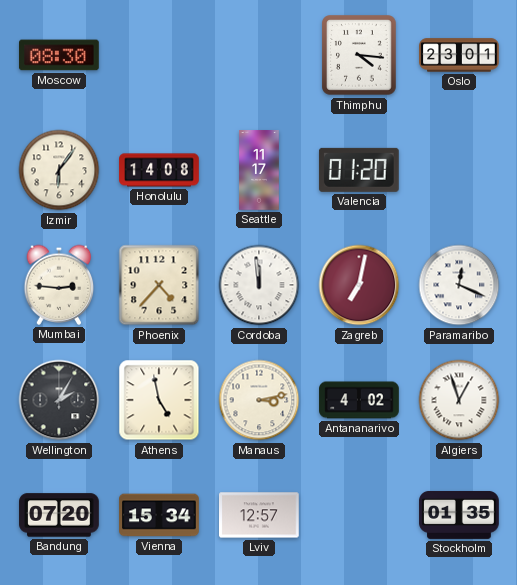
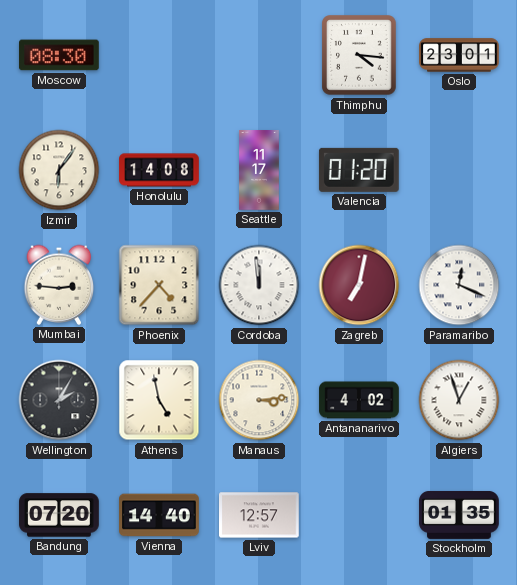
Manaus: 3:13 -> 3:14 (259, 400)
Vienna: 15:34 -> 14:40 (159, 515)
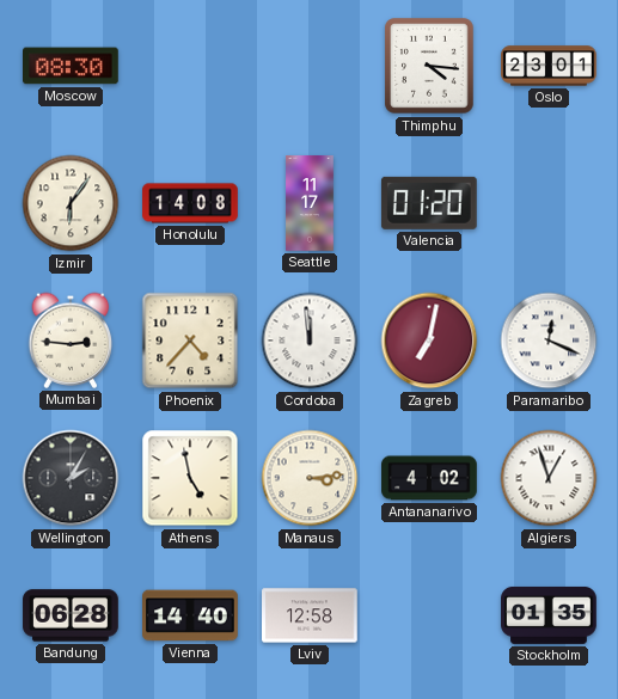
Bandung: 07:20 -> 06:28 (71, 615)
Lviv: 12:57 -> 12:58 (311, 615)
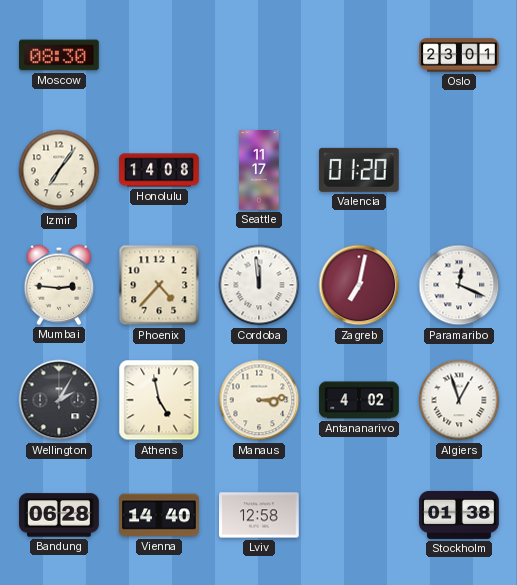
Thimphu: 4:16 -> none (430, 66)
Izmir: 6:06 -> 7:06 (59, 170)
Stockholm: 01:35 -> 01:38 (459, 515)
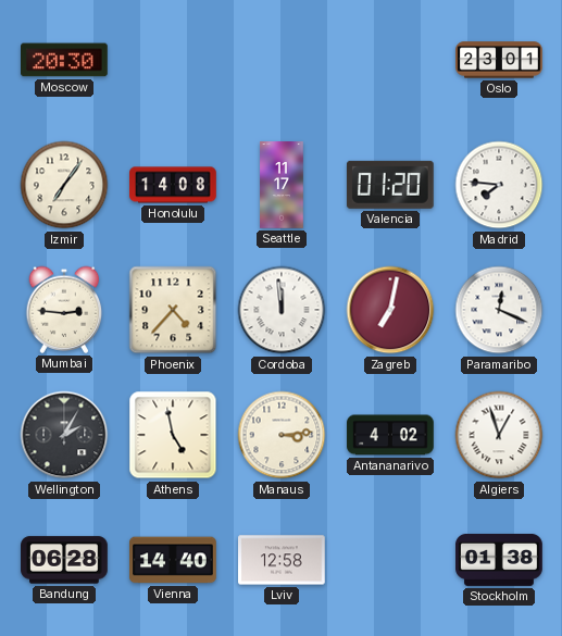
Moscow: 08:30 -> 20:30 (65, 60)
Madrid: none -> 7:46 (499, 185)
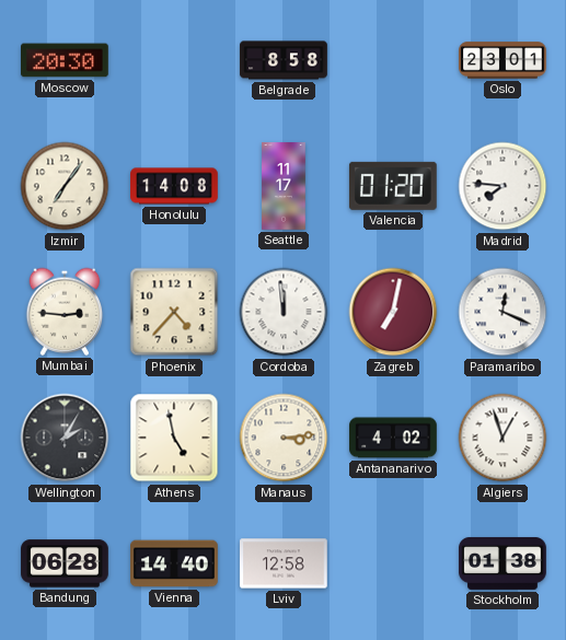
Belgrade: none -> 8:58 (284, 60)
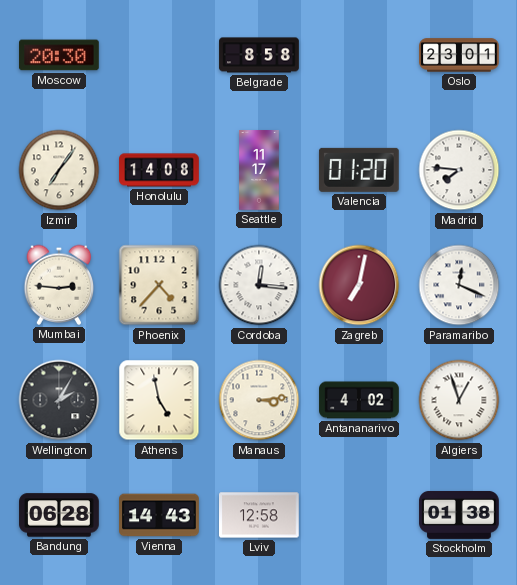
Cordoba: 11:59 -> 12:16 (259, 285)
Vienna: 14:40 -> 14:43 (159, 515)
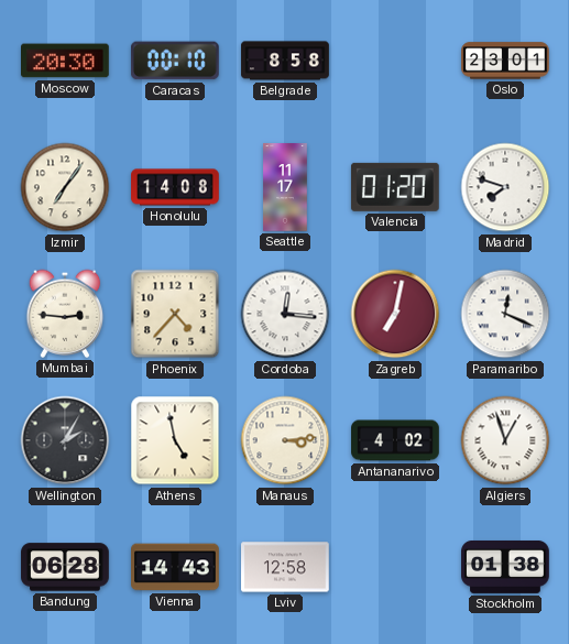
Caracas: none -> 00:10 (175, 61)
Madrid: 7:46 -> 7:48 (505, 187)
